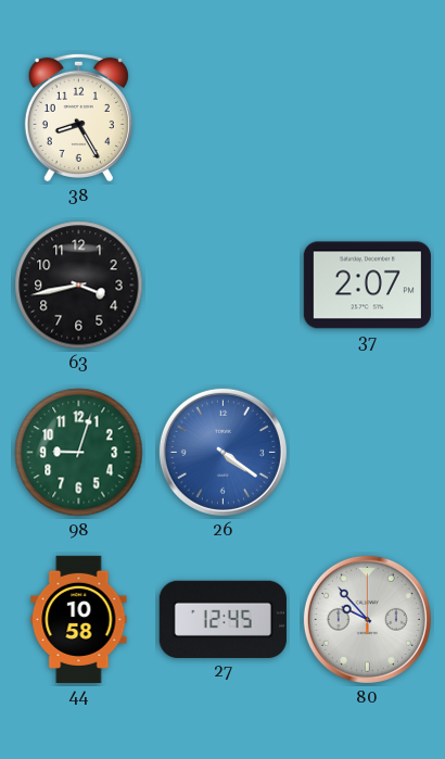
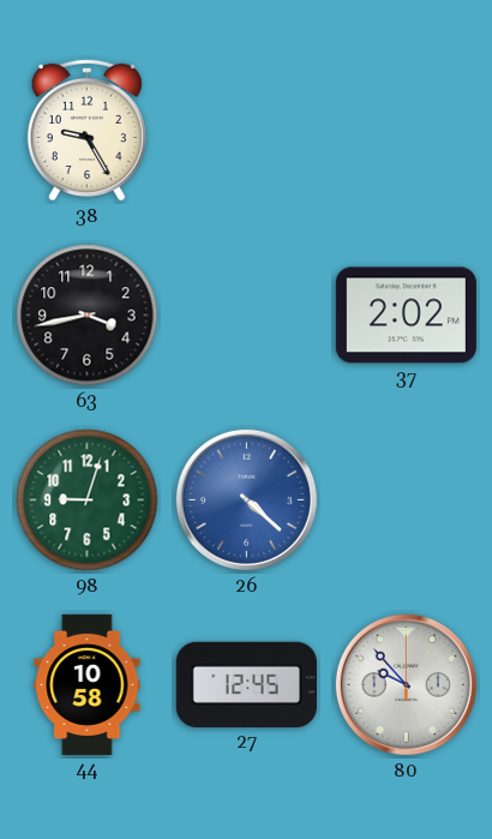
38: 8:25 -> 9:25 (86, 130)
37: 2:07 -> 2:02 (406, 316)
26: 4:21 -> 4:22 (246, 499)
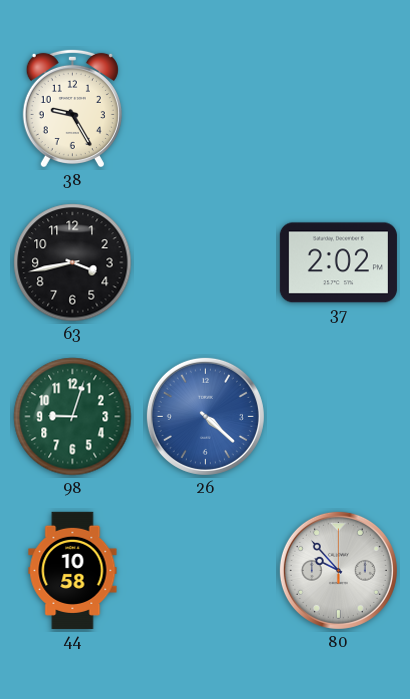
27: 12:45 -> none (246, 684)
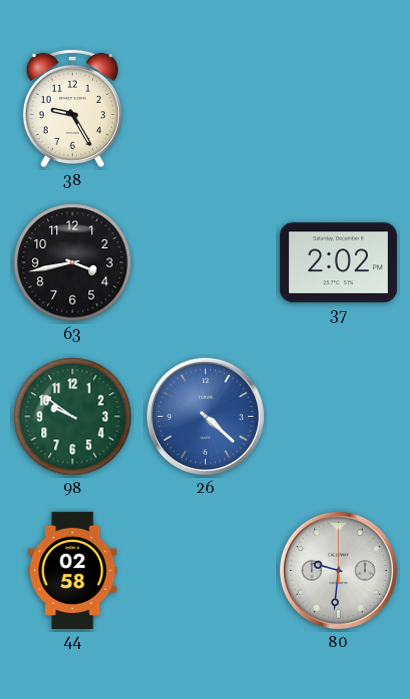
98: 9:03 -> 9:51 (73, 417)
44: 10:58 -> 02:58 (73, 570)
80: 9:53 -> 9:31 (338, 570)
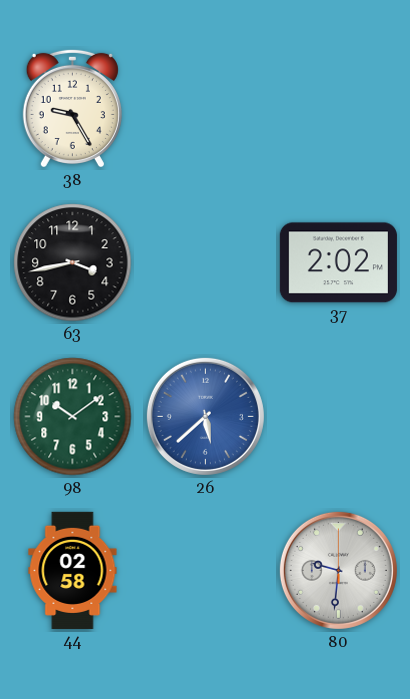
98: 9:51 -> 10:09 (73, 417)
26: 4:22 -> 5:38 (205, 416)
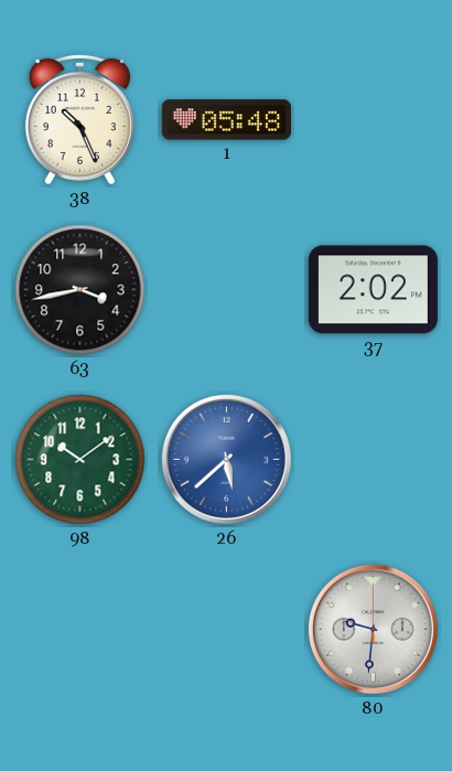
38: 9:25 -> 10:26 (79, 119)
1: none -> 05:48 (226, 120)
44: 02:58 -> none (73, 570)
